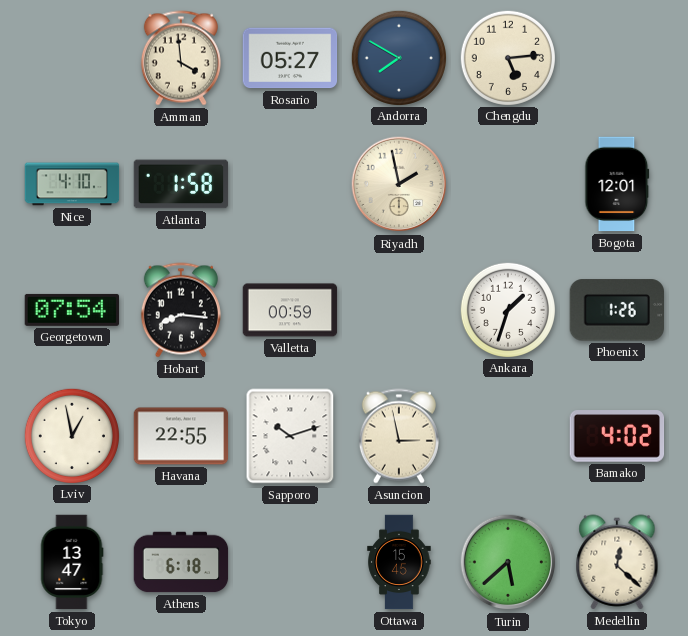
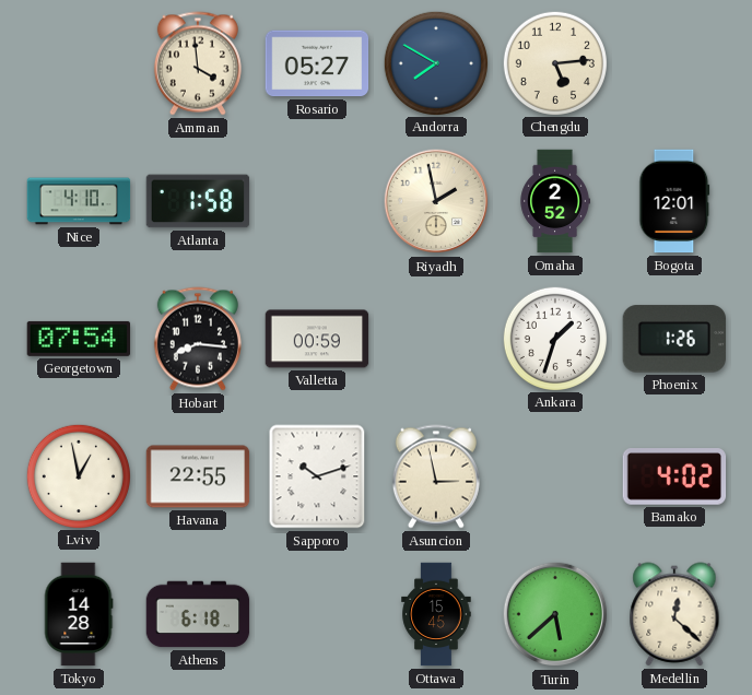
Omaha: none -> 2:52 (555, 201)
Tokyo: 13:47 -> 14:28 (79, 614)
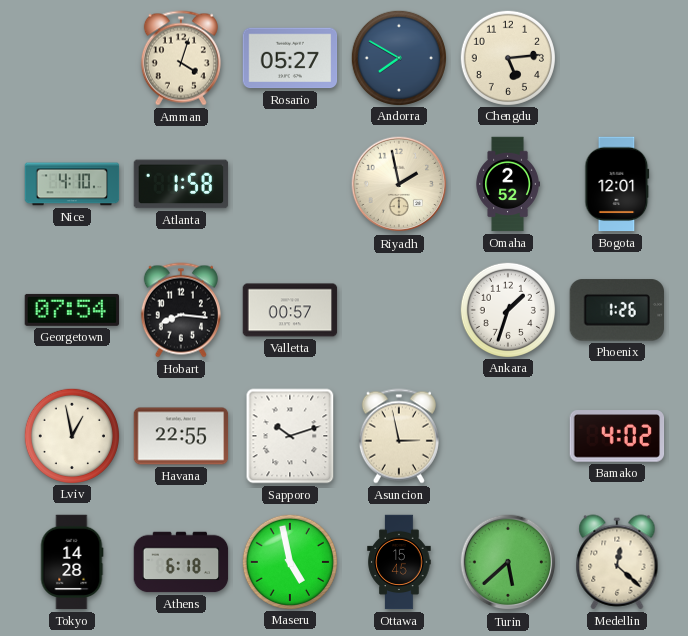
Amman: 3:59 -> 4:03 (181, 58)
Valletta: 00:59 -> 00:57 (290, 310)
Maseru: none -> 4:58 (289, 561)
